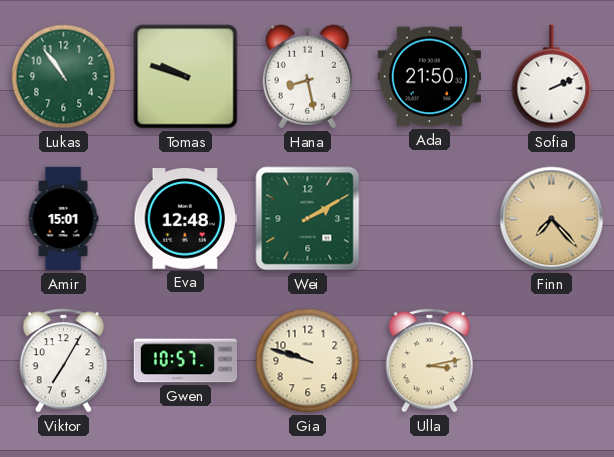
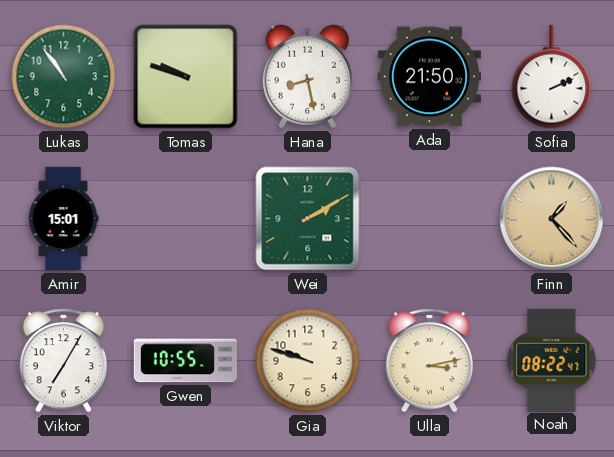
Eva: 12:48 -> none (185, 219)
Finn: 7:23 -> 1:23 (552, 219)
Gwen: 10:57 -> 10:55 (186, 361)
Noah: none -> 08:22 (552, 360)
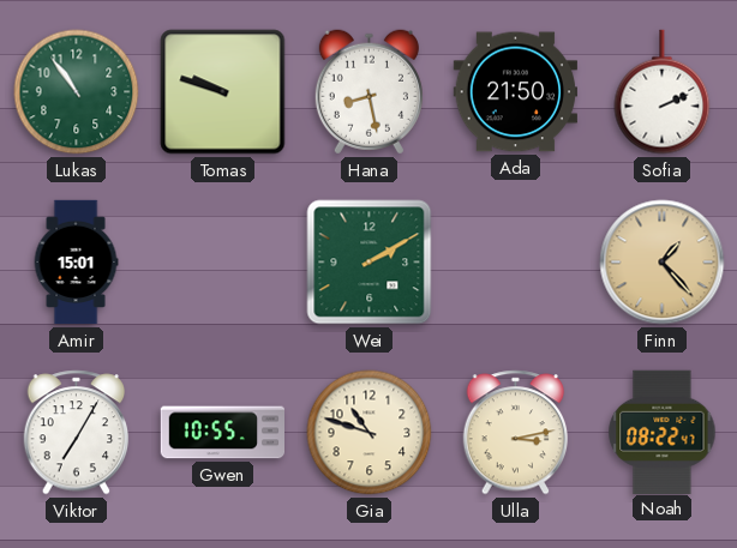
Gia: 9:48 -> 10:48 (370, 433)
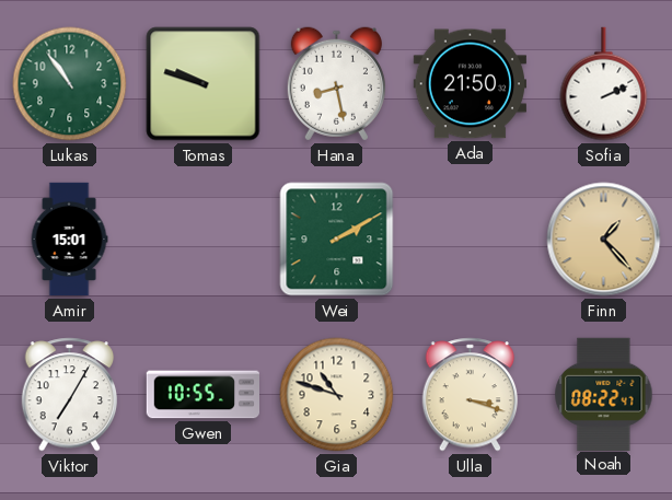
Ulla: 3:13 -> 3:18 (471, 395)
